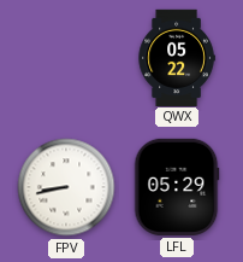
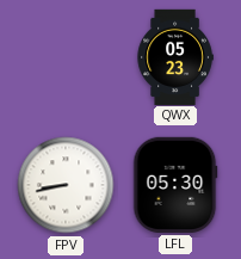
QWX: 05:22 -> 05:23 (175, 56)
LFL: 05:29 -> 05:30 (175, 185)
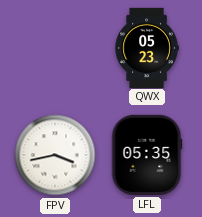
FPV: 8:43 -> 3:43 (55, 155)
LFL: 05:30 -> 05:35 (147, 155)
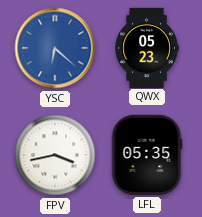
YSC: none -> 6:22 (55, 48)
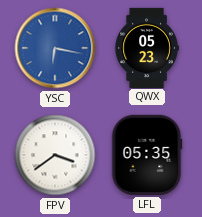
YSC: 6:22 -> 6:17 (55, 48)
FPV: 3:43 -> 3:39 (55, 155)
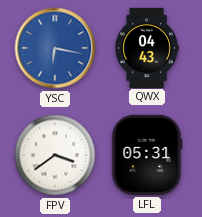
QWX: 05:23 -> 04:43 (147, 47)
LFL: 05:35 -> 05:31 (147, 155)
